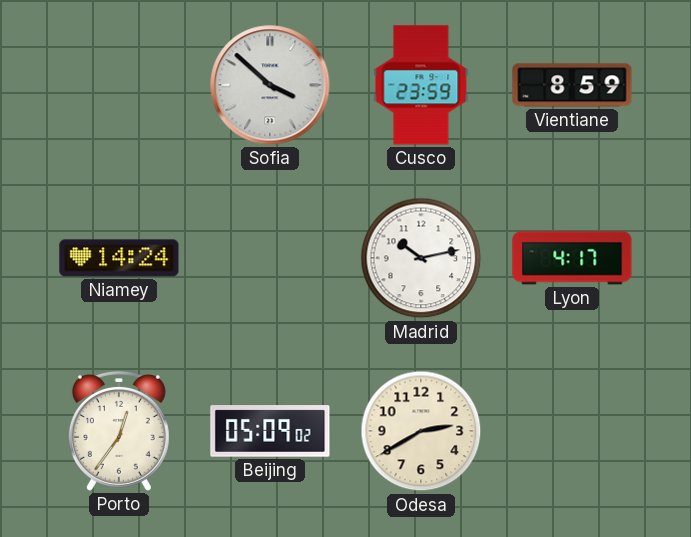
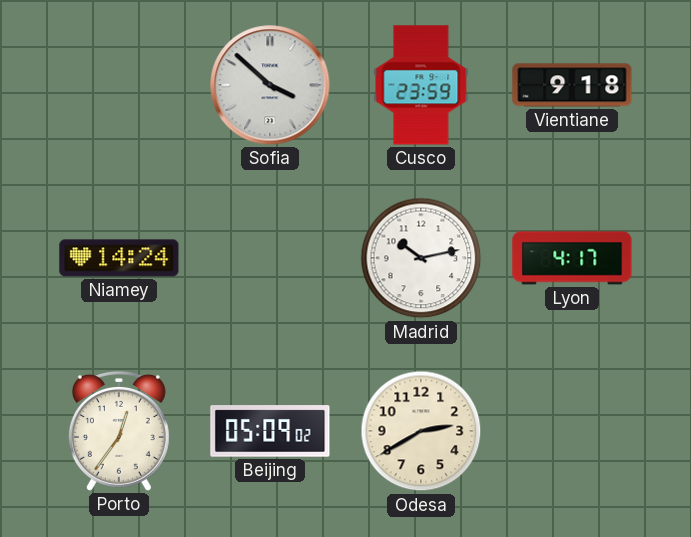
Vientiane: 8:59 -> 9:18 (572, 85)
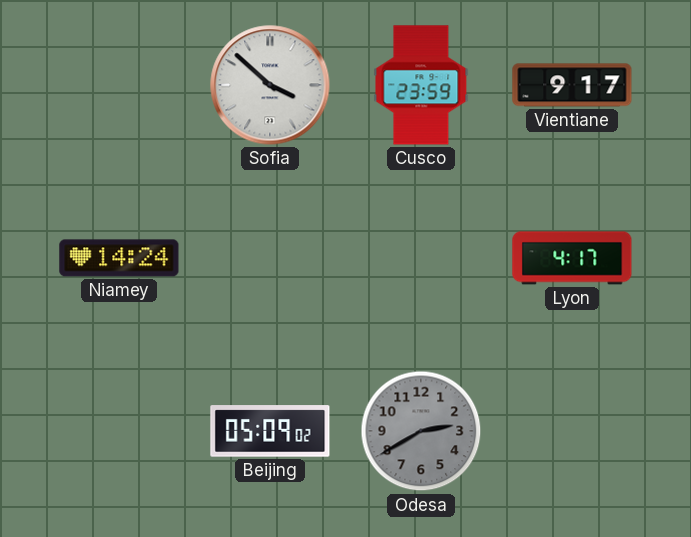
Vientiane: 9:18 -> 9:17 (572, 85)
Madrid: 10:13 -> none (421, 258)
Porto: 12:36 -> none (119, 431)
Odesa dial: cream -> grey (421, 431)
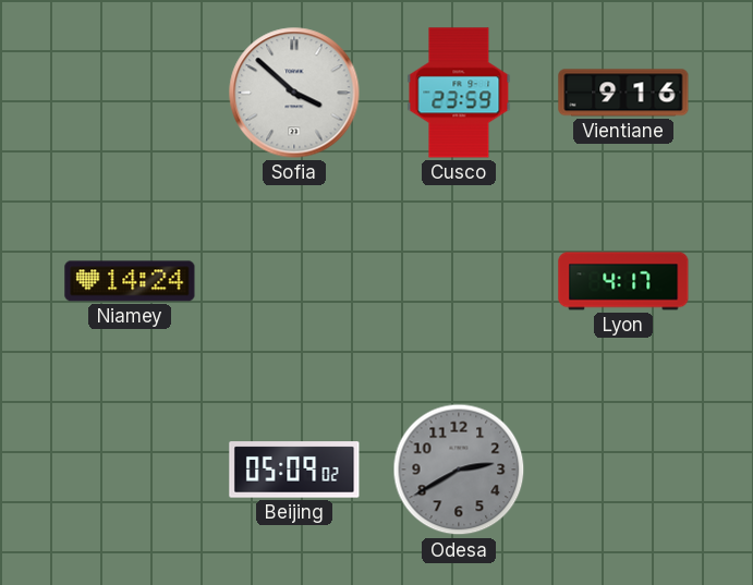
Vientiane: 9:17 -> 9:16 (623, 93)
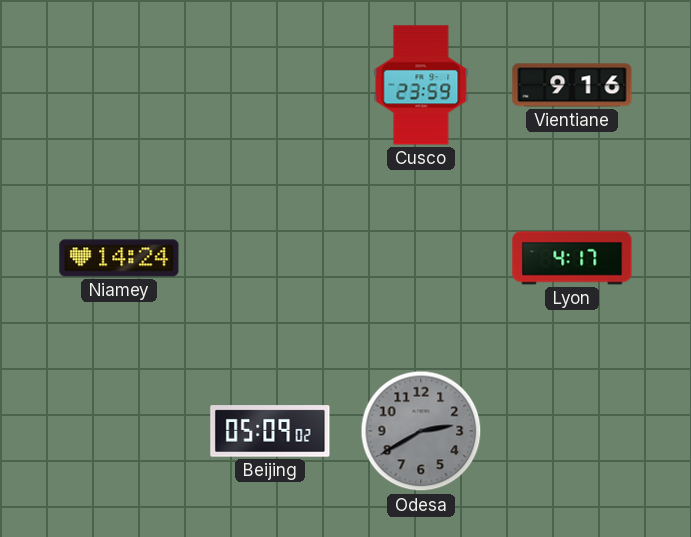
Sofia: 3:52 -> none (294, 93)
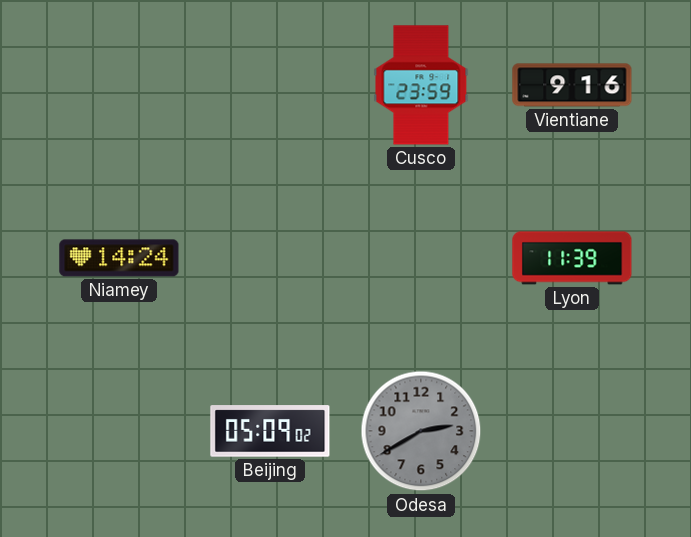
Lyon: 4:17 -> 11:39 (572, 258)
